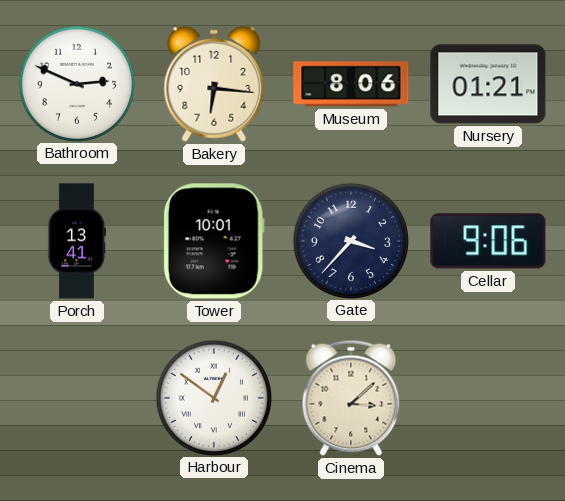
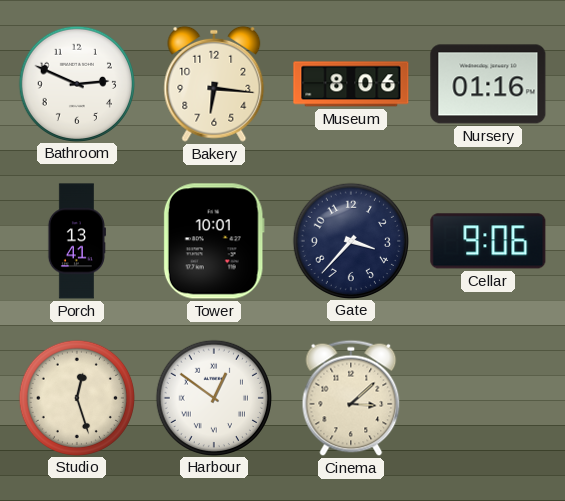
Nursery: 01:21 -> 01:16 (488, 84)
Studio: none -> 12:27 (76, 397)
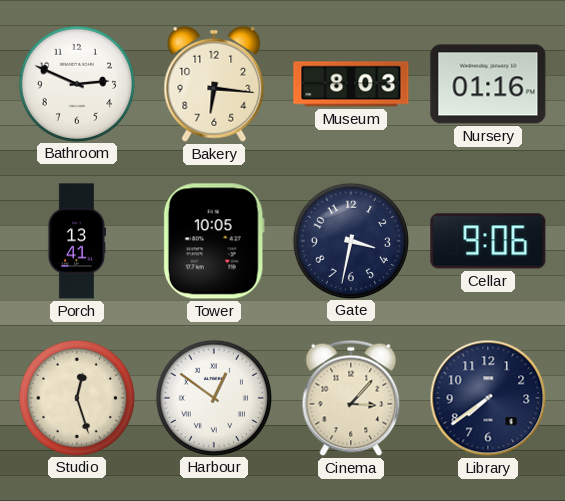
Museum: 8:06 -> 8:03 (351, 84)
Tower: 10:01 -> 10:05 (214, 241)
Gate: 3:37 -> 3:32 (350, 240)
Cinema: 3:08 -> 3:07 (351, 398)
Library: none -> 7:39 (488, 398)
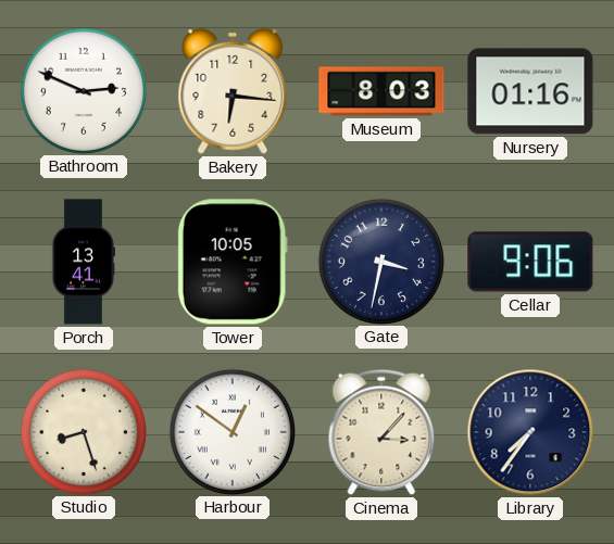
Studio: 12:27 -> 8:27 (83, 431)
Library: 7:39 -> 7:36 (530, 432)
